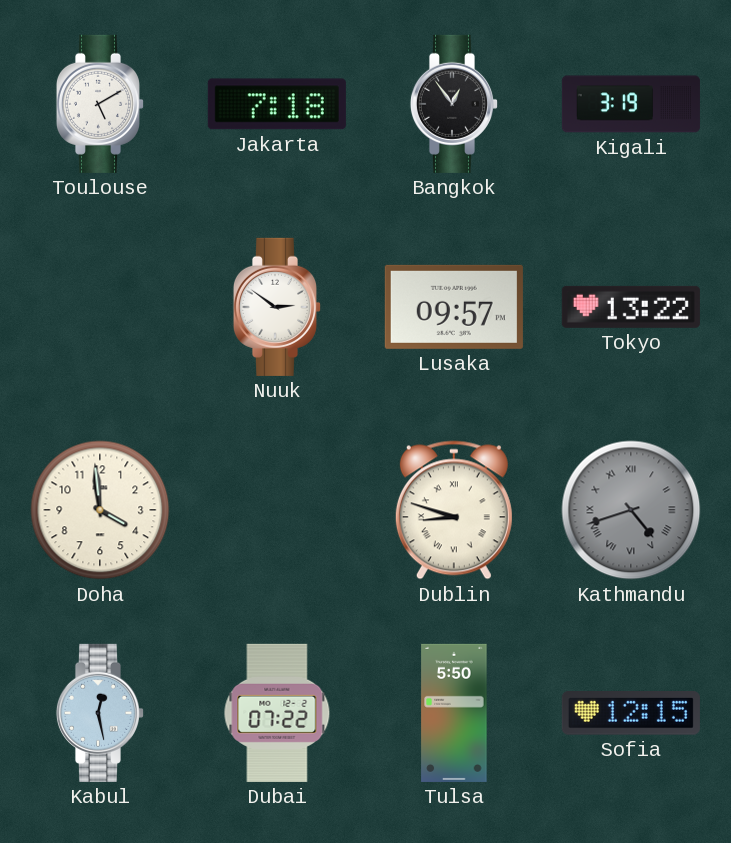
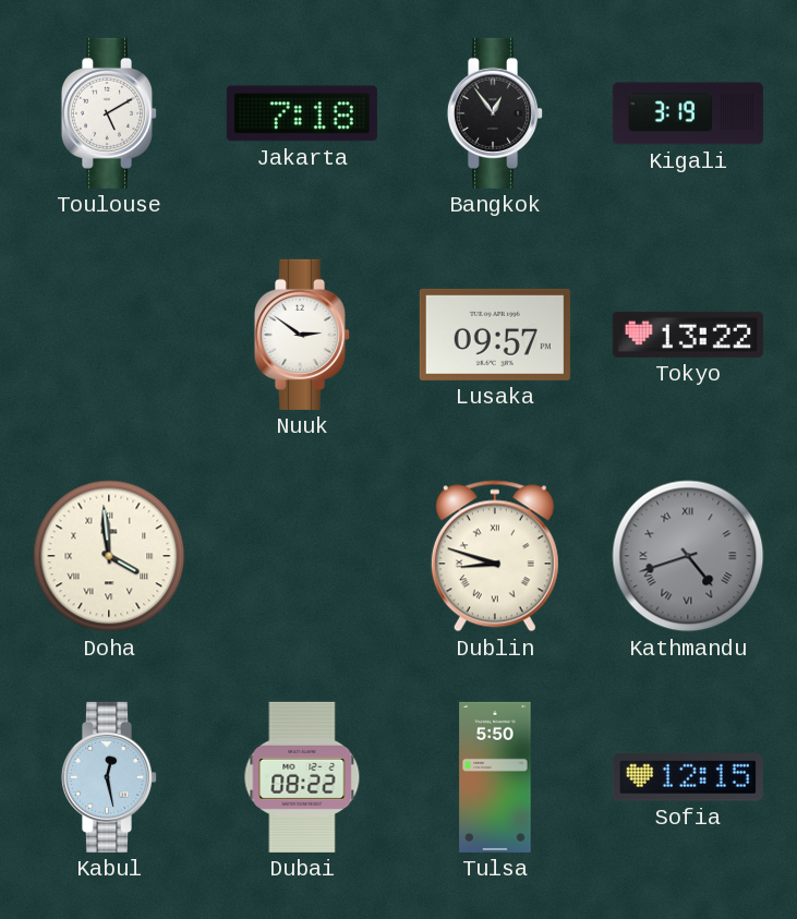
Doha numerals: Arabic -> Roman (109, 556)
Dubai: 07:22 -> 08:22 (302, 777)
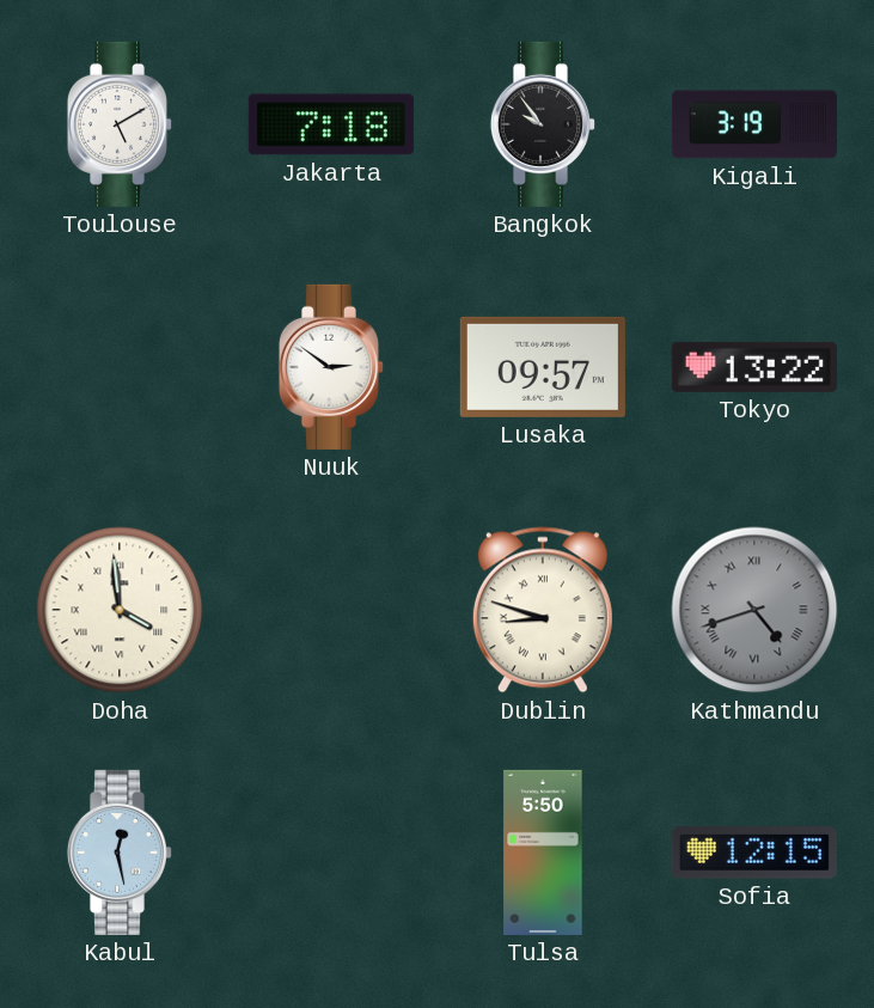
Bangkok: 12:54 -> 9:54 (543, 124)
Dubai: 08:22 -> none (302, 777)
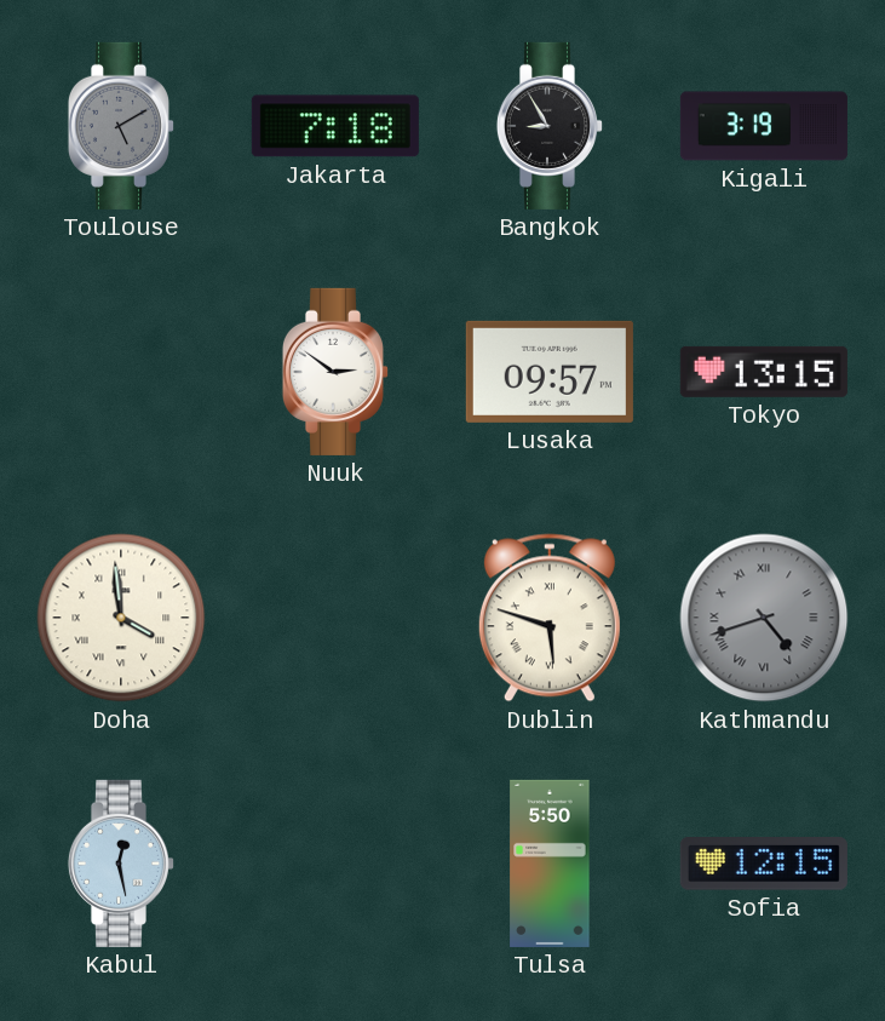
Toulouse dial: white -> grey (121, 126)
Bangkok: 9:54 -> 8:55 (550, 126)
Tokyo: 13:22 -> 13:15 (764, 372)
Dublin: 8:48 -> 5:48 (550, 618)
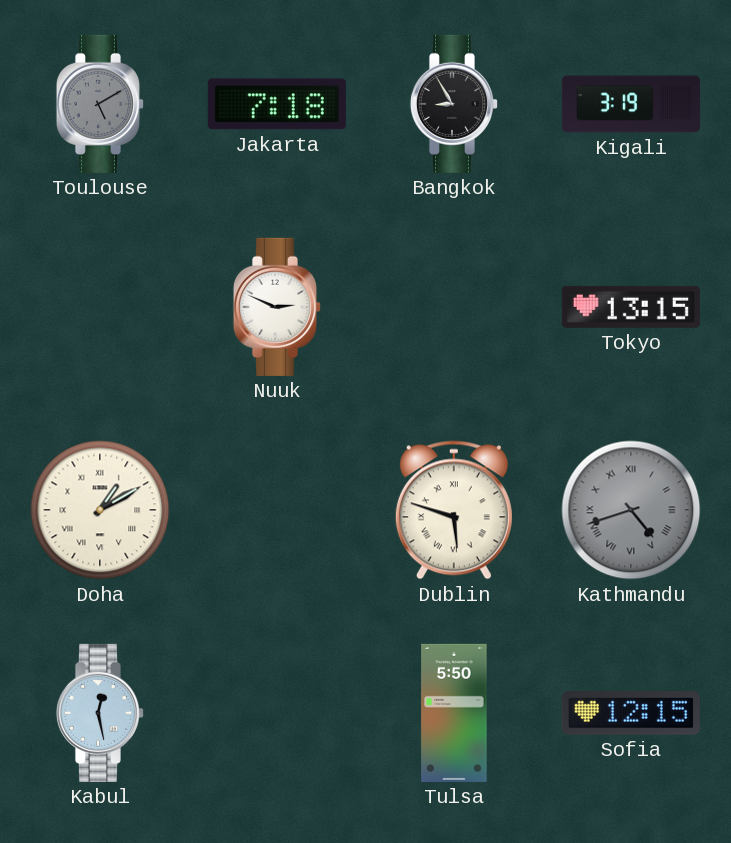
Nuuk: 2:51 -> 2:49 (277, 307)
Lusaka: 09:57 -> none (550, 372)
Doha: 3:59 -> 1:10 (100, 510)
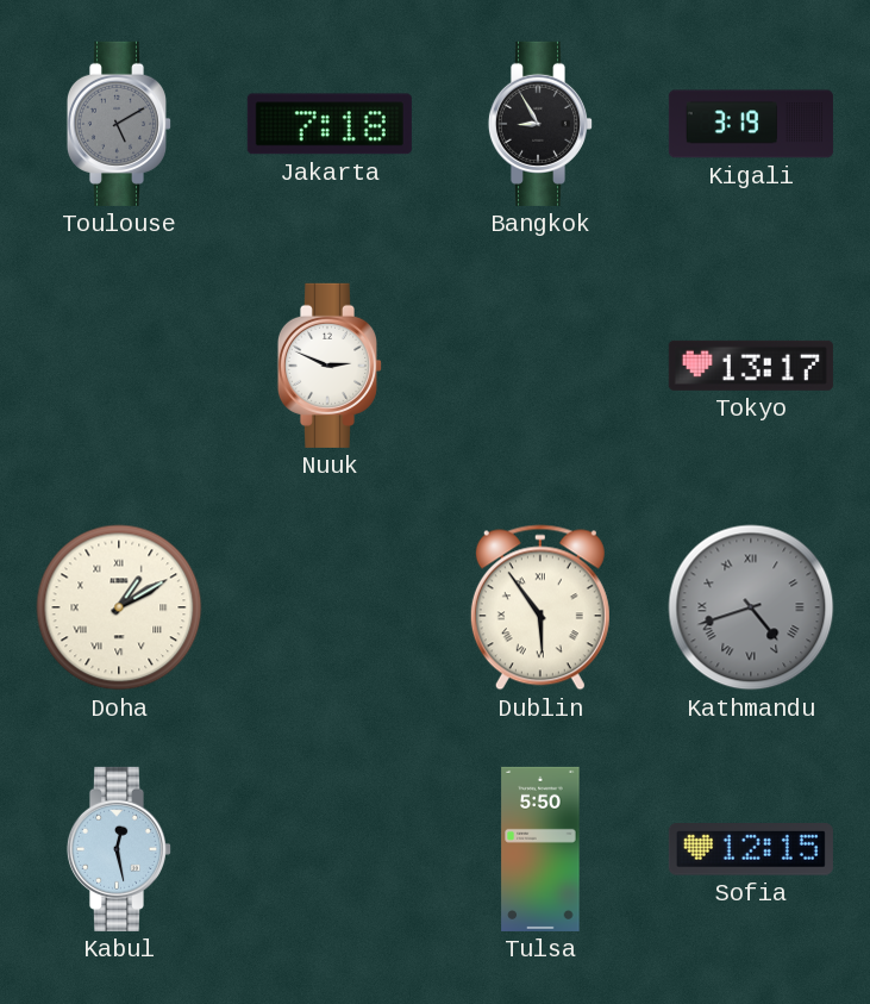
Tokyo: 13:15 -> 13:17 (751, 366)
Dublin: 5:48 -> 5:54 (540, 607)
